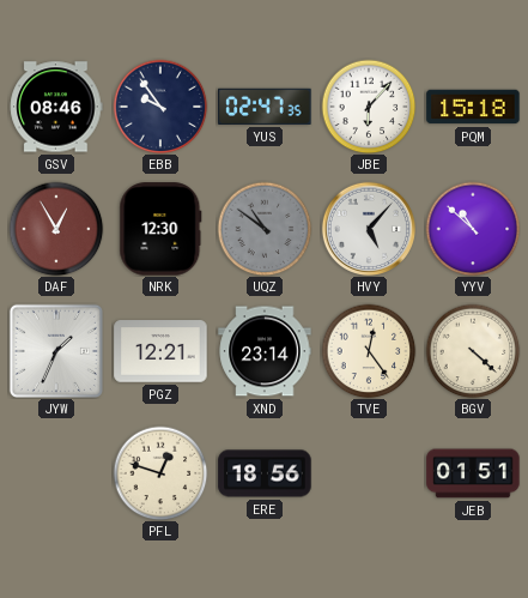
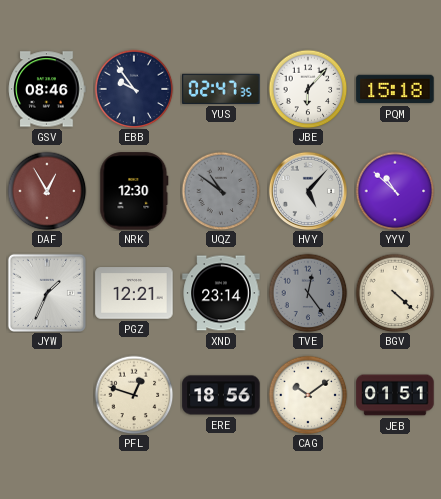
TVE dial: cream -> grey (308, 293)
CAG: none -> 10:09 (308, 395)
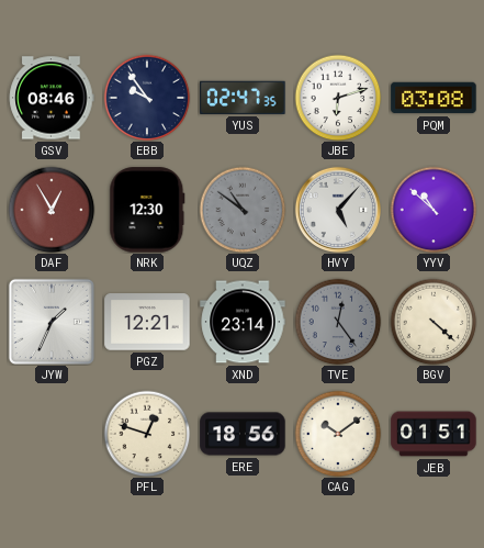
JBE: 6:07 -> 6:12 (338, 98)
PQM: 15:18 -> 03:08 (434, 98)
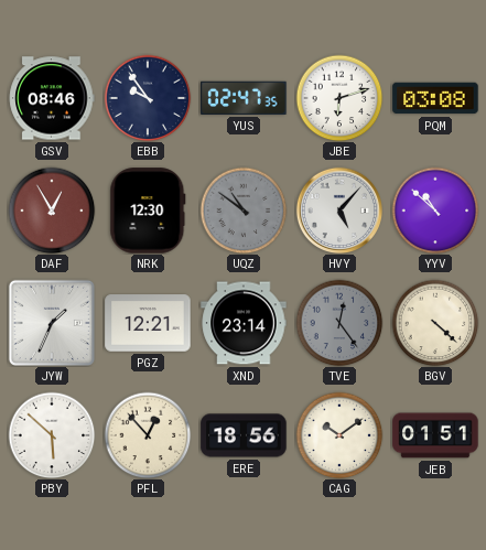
PBY: none -> 5:52 (52, 435)
PFL: 12:48 -> 12:53 (148, 435)
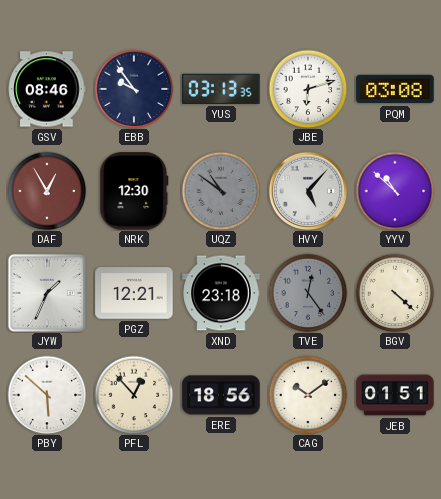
YUS: 02:47 -> 03:13 (221, 89)
XND: 23:14 -> 23:18 (221, 293)
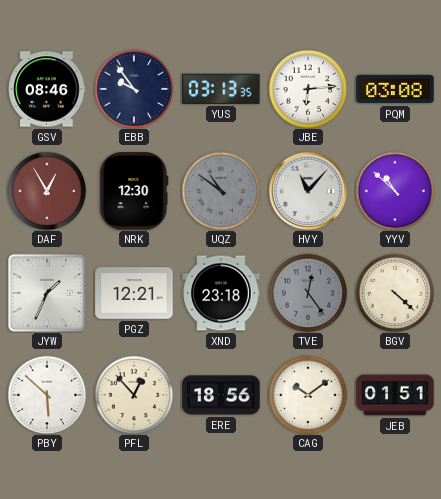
JBE: 6:12 -> 6:14 (308, 89)
HVY: 5:07 -> 11:07 (307, 190)
